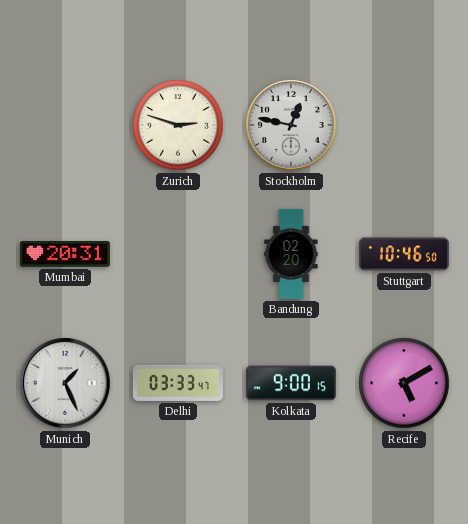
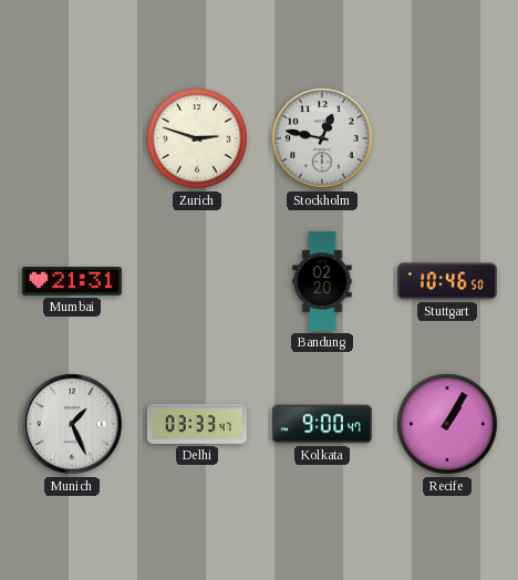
Mumbai: 20:31 -> 21:31 (72, 282)
Kolkata: 9:00:15 -> 9:00:47 (322, 424)
Recife: 5:10 -> 1:05 (447, 424)
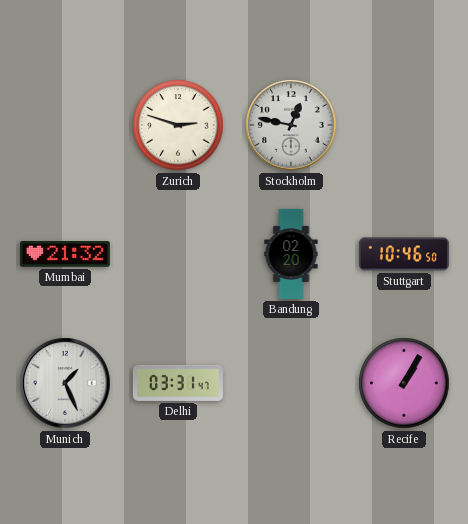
Mumbai: 21:31 -> 21:32 (65, 255)
Delhi: 03:33 -> 03:31 (178, 383)
Kolkata: 9:00 -> none (322, 424)
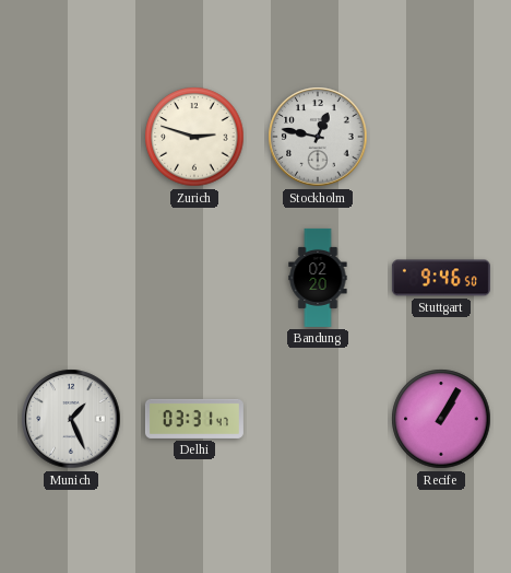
Mumbai: 21:32 -> none (65, 255)
Stuttgart: 10:46 -> 9:46 (441, 278)
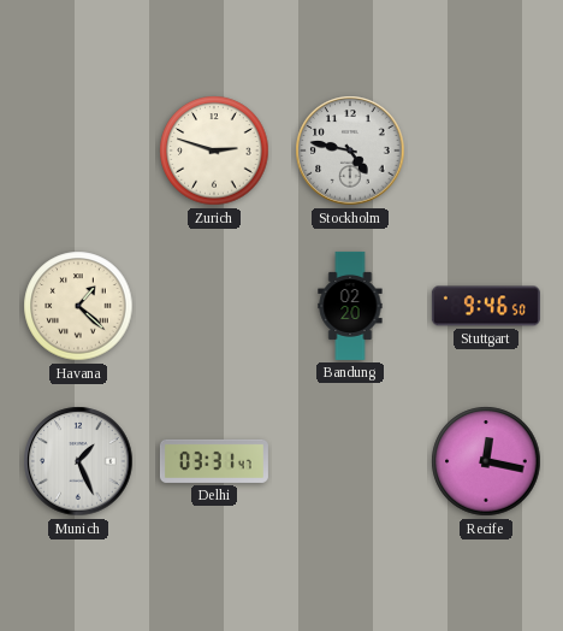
Stockholm: 12:47 -> 4:47 (350, 151)
Havana: none -> 1:22 (78, 306)
Recife: 1:05 -> 12:17 (486, 461)
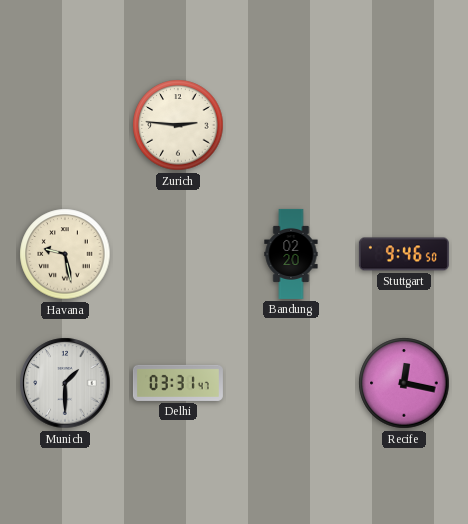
Zurich: 2:48 -> 2:46 (178, 125)
Stockholm: 4:47 -> none (350, 151)
Havana: 1:22 -> 9:28 (65, 254)
Munich: 1:26 -> 1:30 (65, 383)
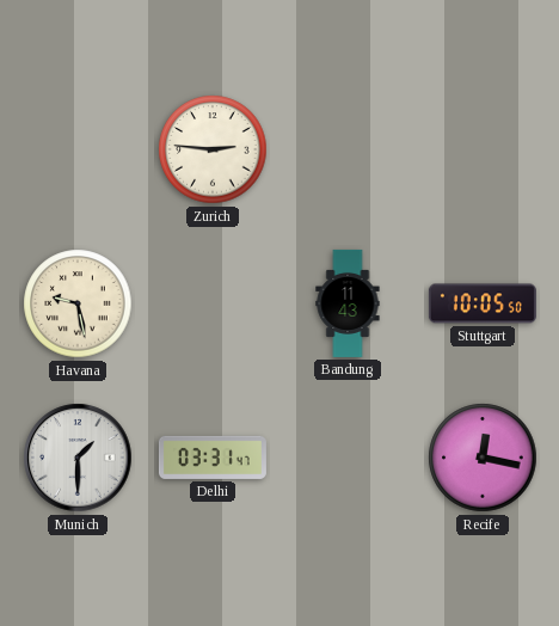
Bandung: 02:20 -> 11:43 (348, 303)
Stuttgart: 9:46 -> 10:05 (483, 303)
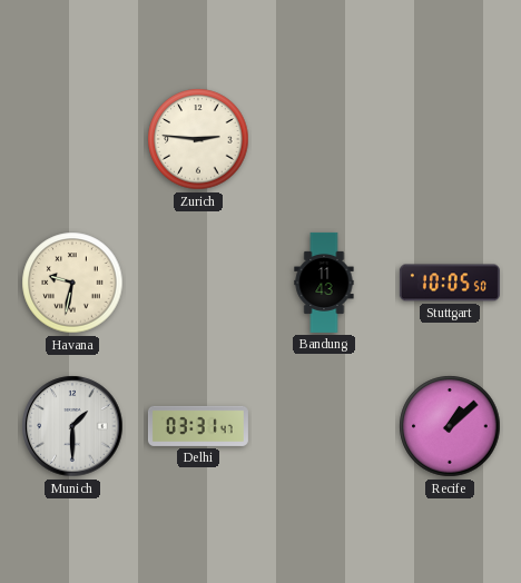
Havana: 9:28 -> 9:32 (72, 283)
Recife: 12:17 -> 1:08 (450, 426)
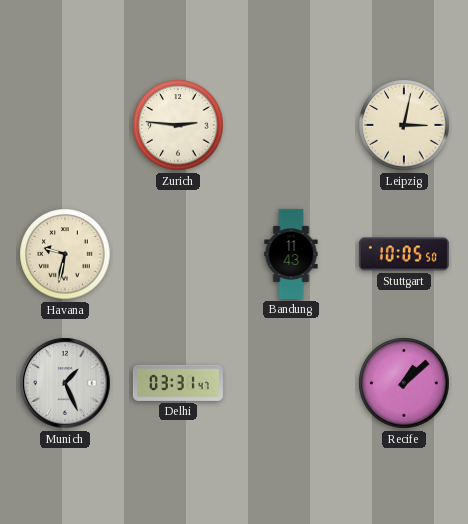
Leipzig: none -> 3:02 (404, 125)
Munich: 1:30 -> 1:26 (65, 383)
